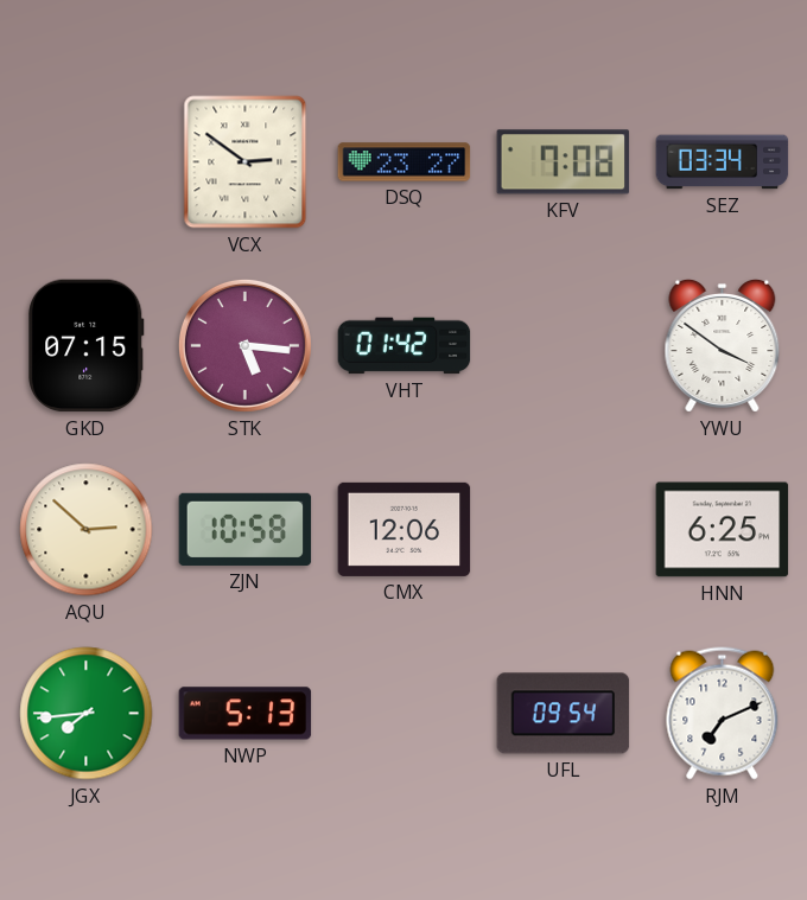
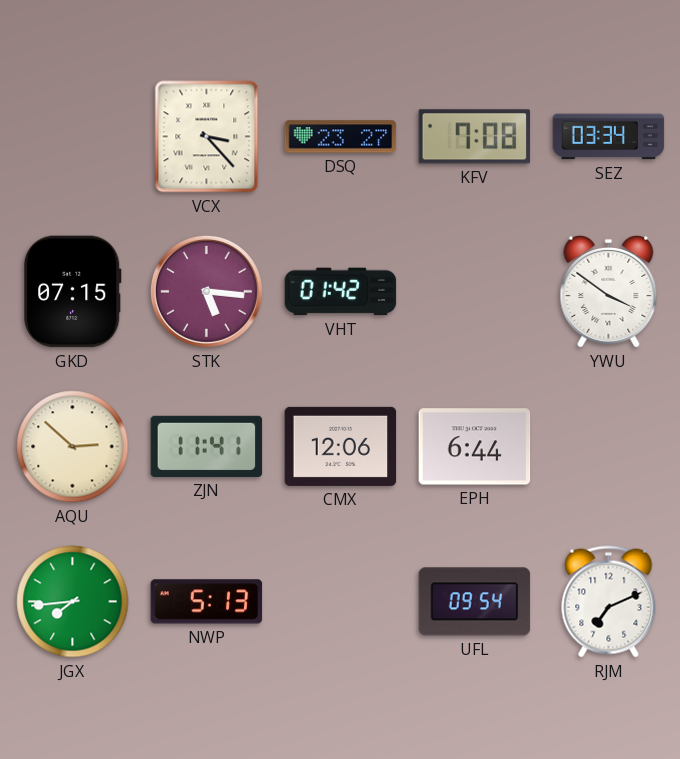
VCX: 2:51 -> 3:23 (207, 137)
ZJN: 10:58 -> 11:41 (207, 446)
EPH: none -> 6:44 (475, 447)
HNN: 6:25 -> none (723, 530)
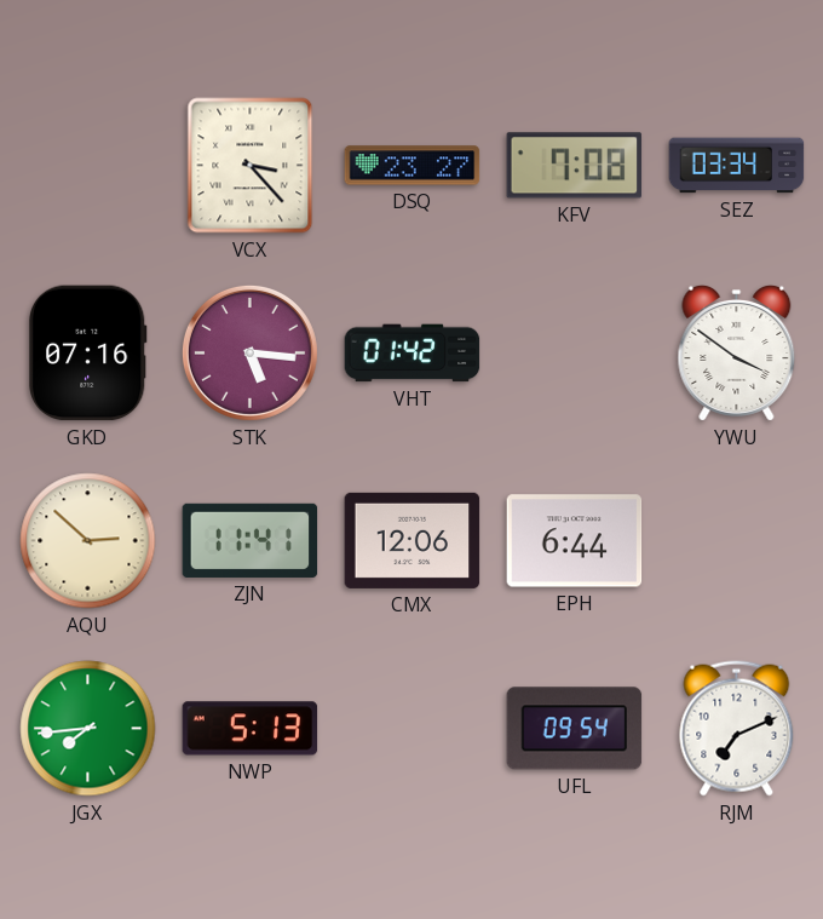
GKD: 07:15 -> 07:16 (87, 354)
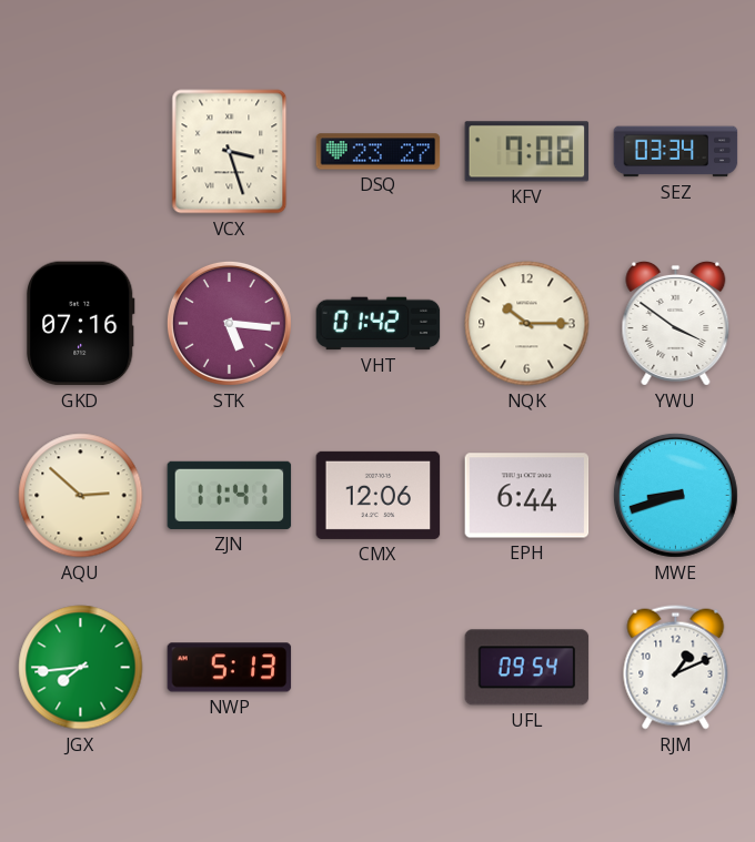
VCX: 3:23 -> 3:27 (230, 152)
NQK: none -> 10:15 (527, 324)
MWE: none -> 8:42 (675, 495)
RJM: 7:11 -> 1:11 (676, 668)
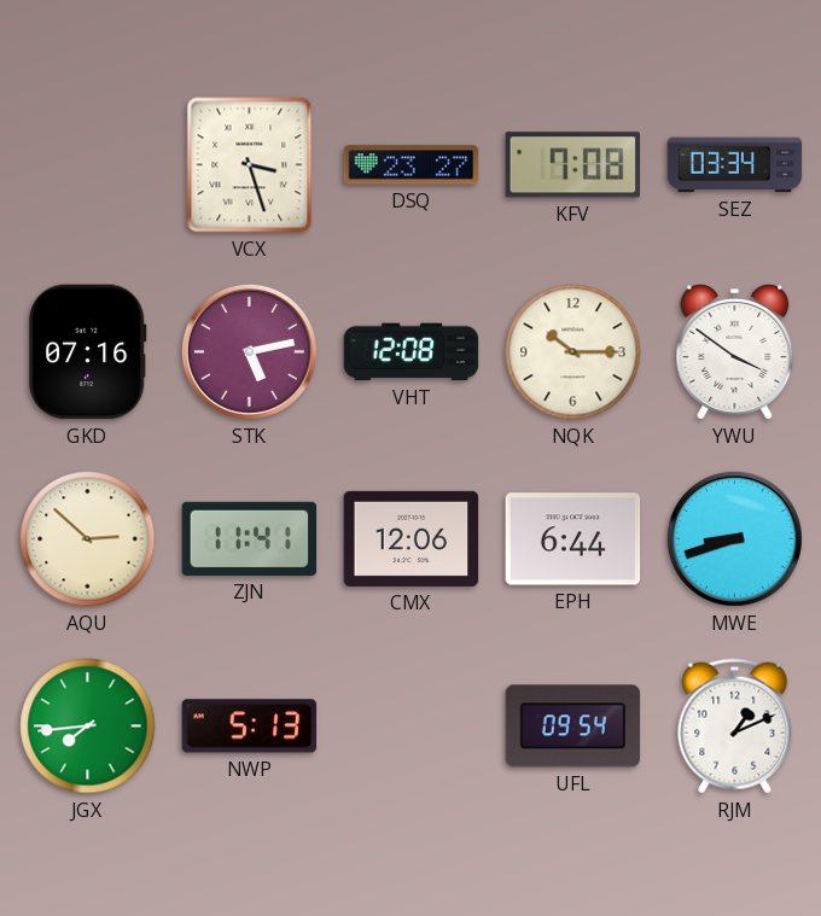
STK: 5:16 -> 5:13 (249, 351)
VHT: 01:42 -> 12:08 (412, 352)
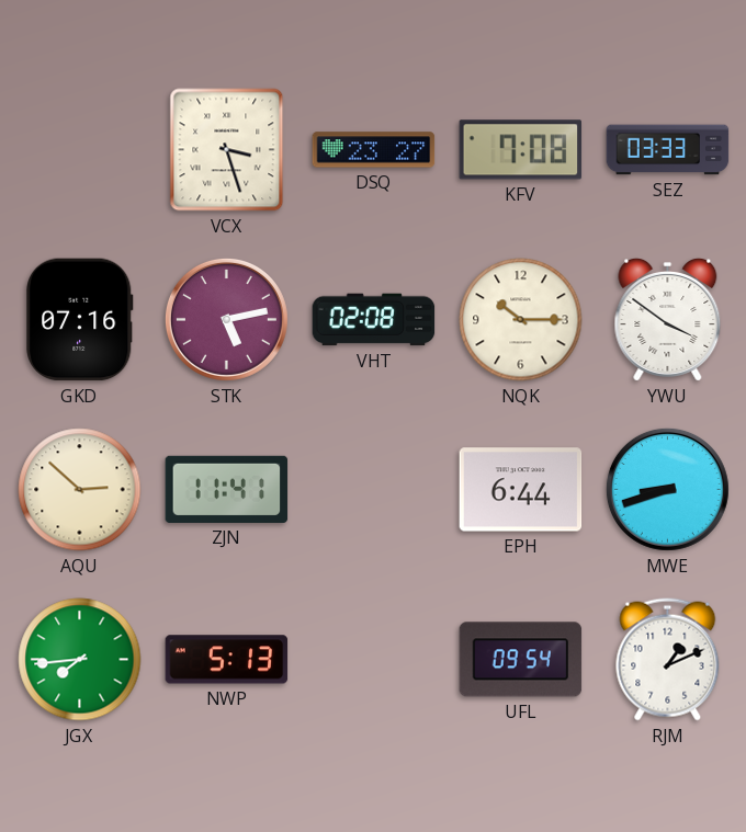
SEZ: 03:34 -> 03:33 (668, 150)
VHT: 12:08 -> 02:08 (374, 320)
CMX: 12:06 -> none (412, 538)
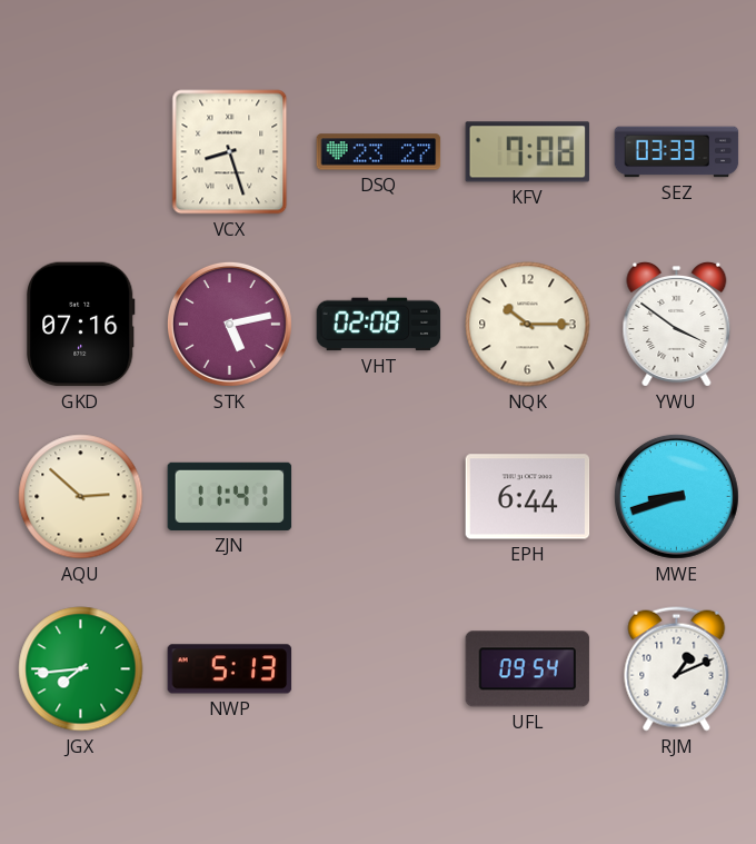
VCX: 3:27 -> 8:27 (230, 152)
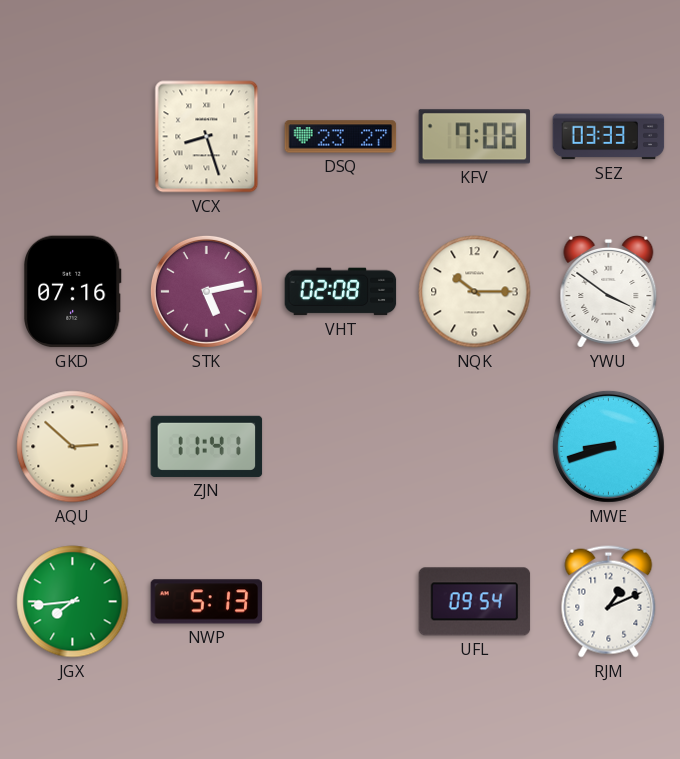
EPH: 6:44 -> none (528, 497)
